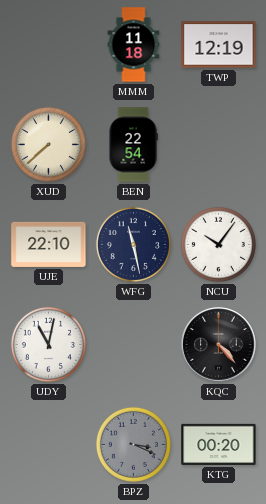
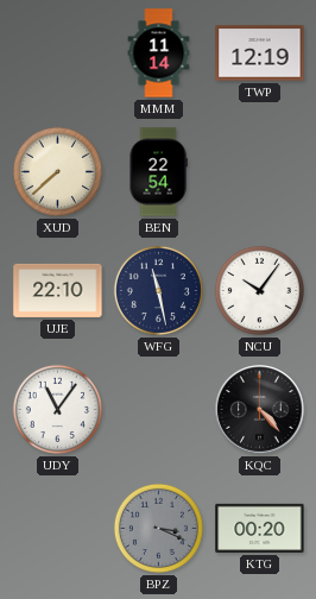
MMM: 11:18 -> 11:14 (159, 53)
UDY: 11:02 -> 11:06 (57, 409)
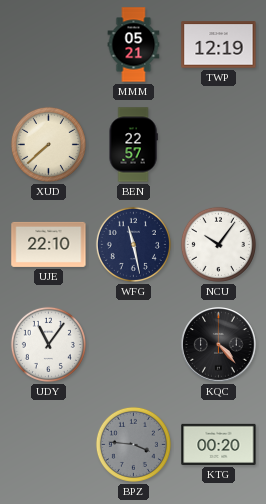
MMM: 11:14 -> 05:21 (134, 45)
BEN: 22:54 -> 22:57 (133, 145)
BPZ: 3:19 -> 3:46 (133, 444)
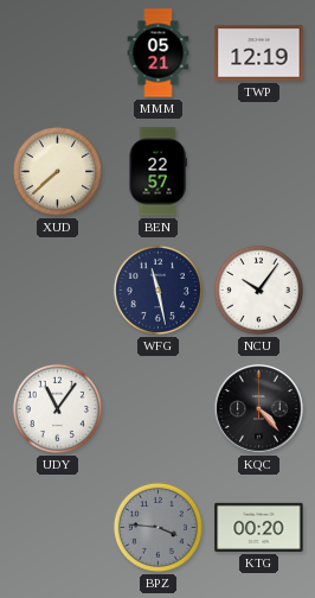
UJE: 22:10 -> none (49, 244)
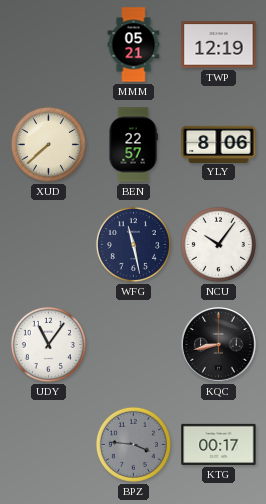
YLY: none -> 8:06 (219, 144)
KQC: 4:23 -> 8:43 (219, 345)
KTG: 00:20 -> 00:17 (219, 444)
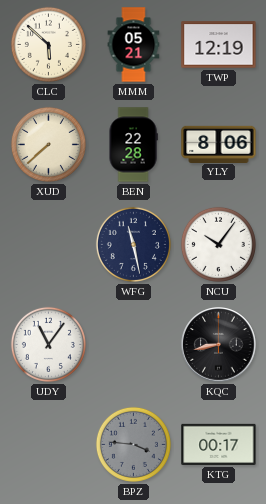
CLC: none -> 5:52 (48, 44)
BEN: 22:57 -> 22:28 (133, 145)
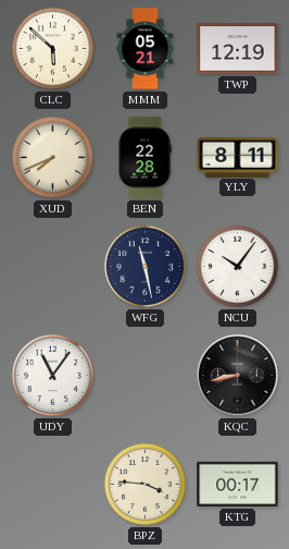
XUD: 7:38 -> 7:41 (52, 157)
YLY: 8:06 -> 8:11 (238, 157)
BPZ dial: grey -> cream (144, 484)
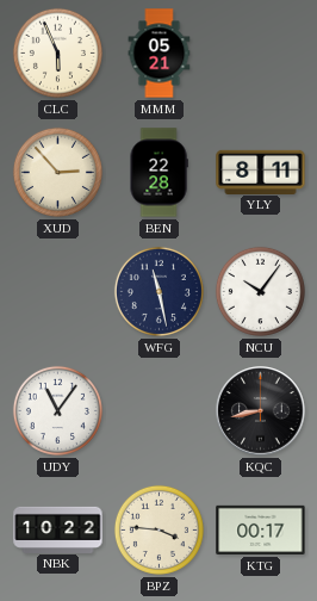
CLC: 5:52 -> 5:56 (57, 52)
TWP: 12:19 -> none (238, 49)
XUD: 7:41 -> 2:53 (57, 172)
NBK: none -> 10:22 (58, 529)
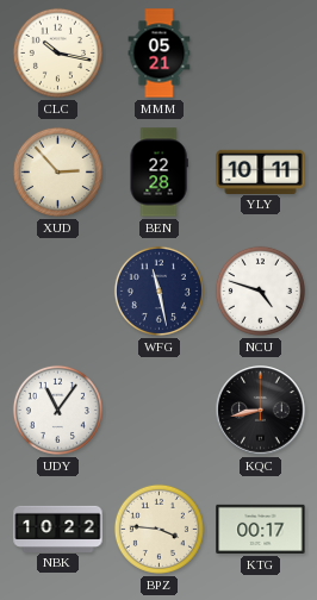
CLC: 5:56 -> 10:17 (57, 52)
YLY: 8:11 -> 10:11 (261, 171)
NCU: 10:06 -> 4:48 (260, 290)
